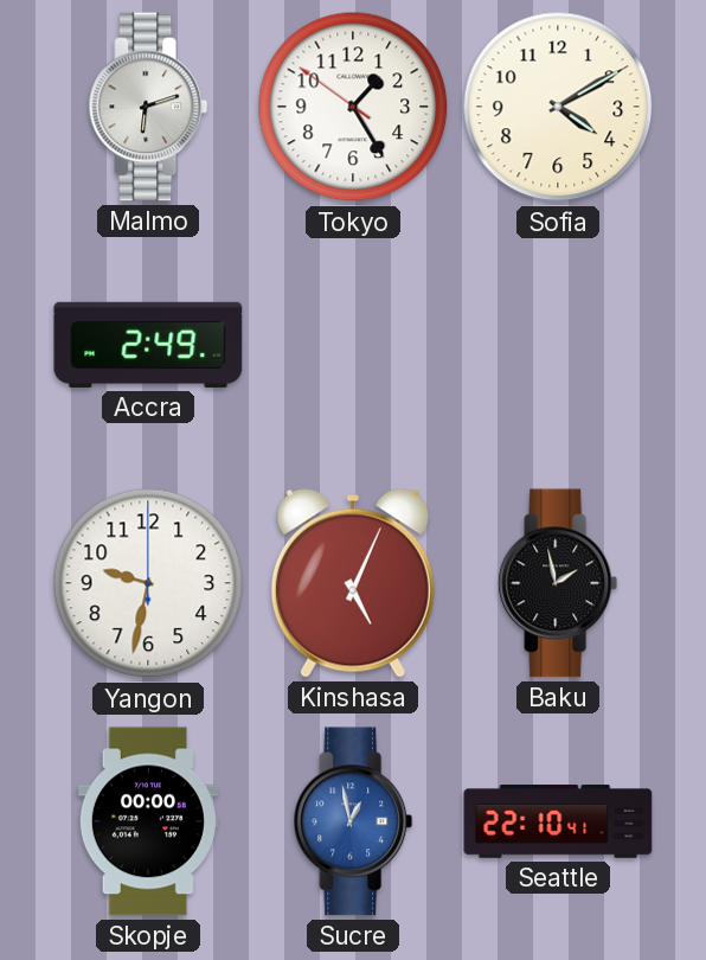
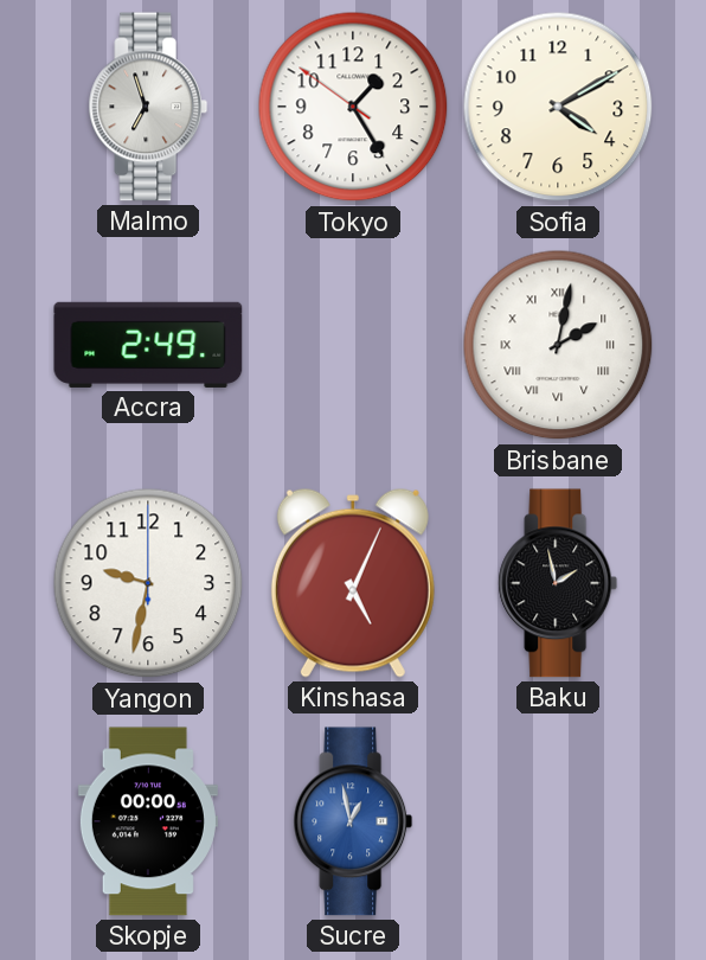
Malmo: 6:12 -> 6:57 (148, 107)
Brisbane: none -> 2:02 (558, 345)
Seattle: 22:10 -> none (558, 821)
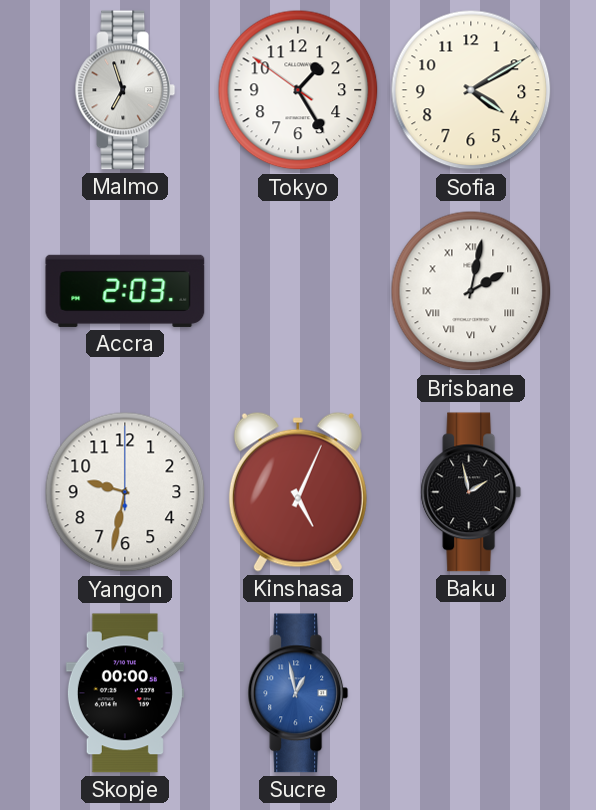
Accra: 2:49 -> 2:03 (125, 291)
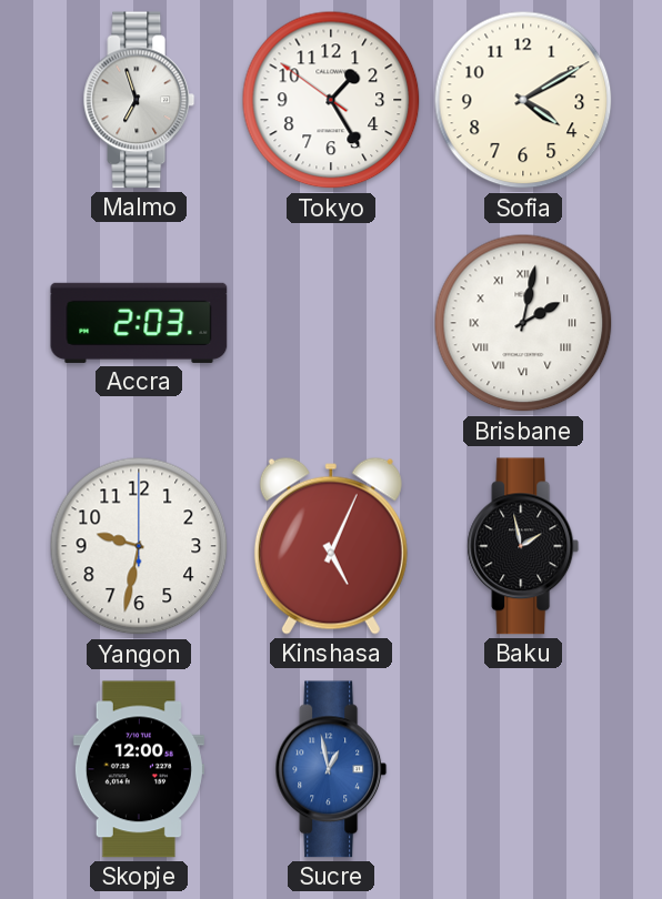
Skopje: 00:00 -> 12:00 (139, 769)
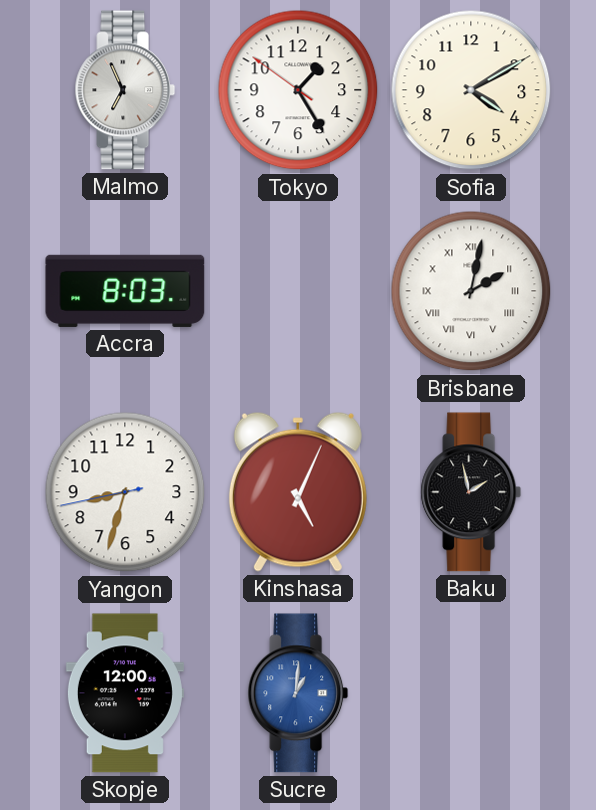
Malmo: 6:57 -> 6:56 (125, 90)
Accra: 2:03 -> 8:03 (125, 291)
Yangon: 9:32 -> 8:32 (125, 492)
Sucre: 12:58 -> 1:01 (298, 693)
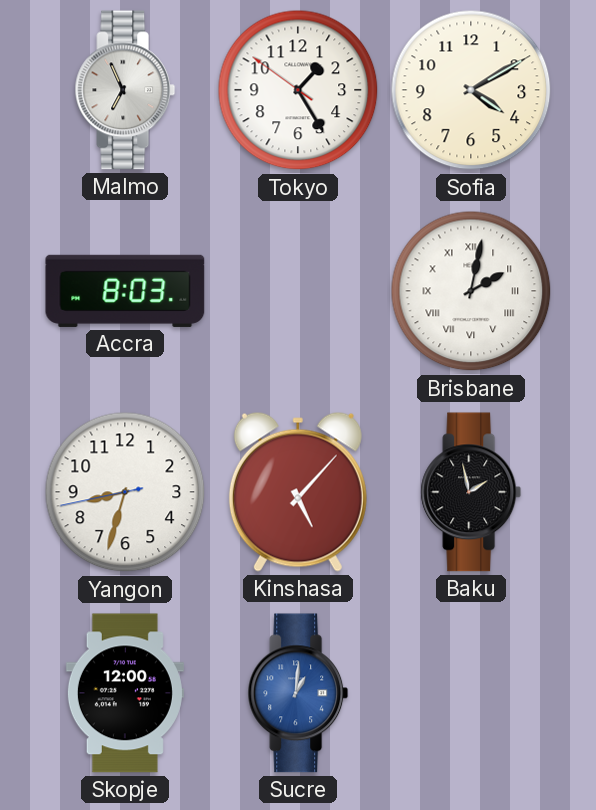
Kinshasa: 5:04 -> 5:07 (298, 492)
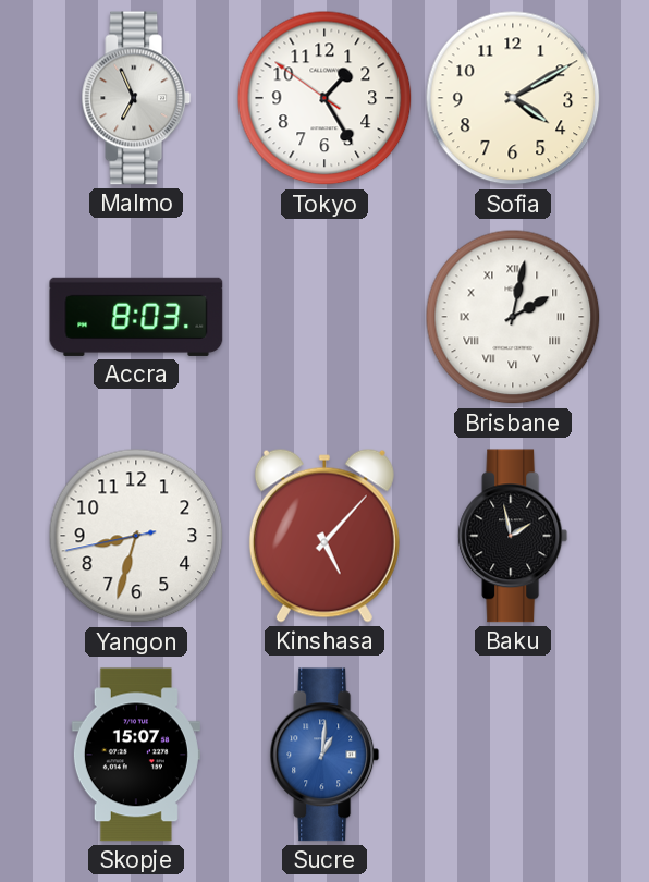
Skopje: 12:00 -> 15:07 (136, 755)
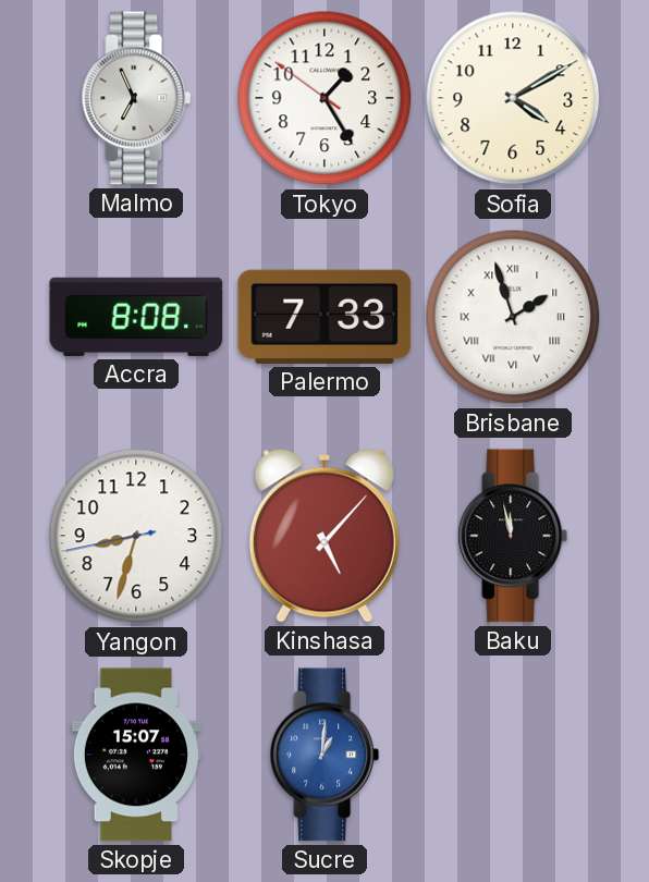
Accra: 8:03 -> 8:08 (136, 317)
Palermo: none -> 7:33 (324, 317)
Brisbane: 2:02 -> 1:57 (513, 317)
Baku: 1:58 -> 11:58 (513, 536)
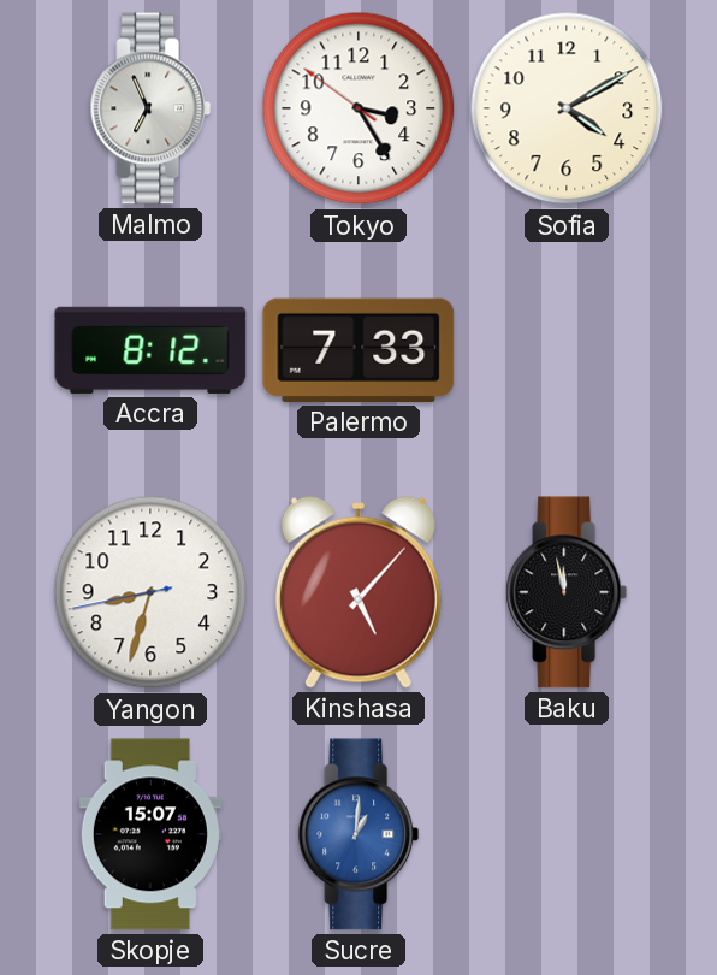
Tokyo: 1:24 -> 3:24 (358, 108)
Accra: 8:08 -> 8:12 (150, 350)
Brisbane: 1:57 -> none (513, 317)
